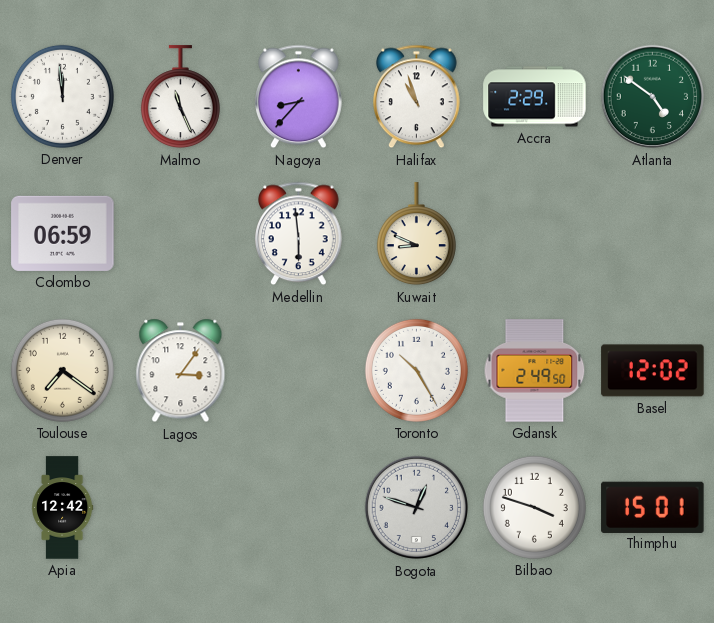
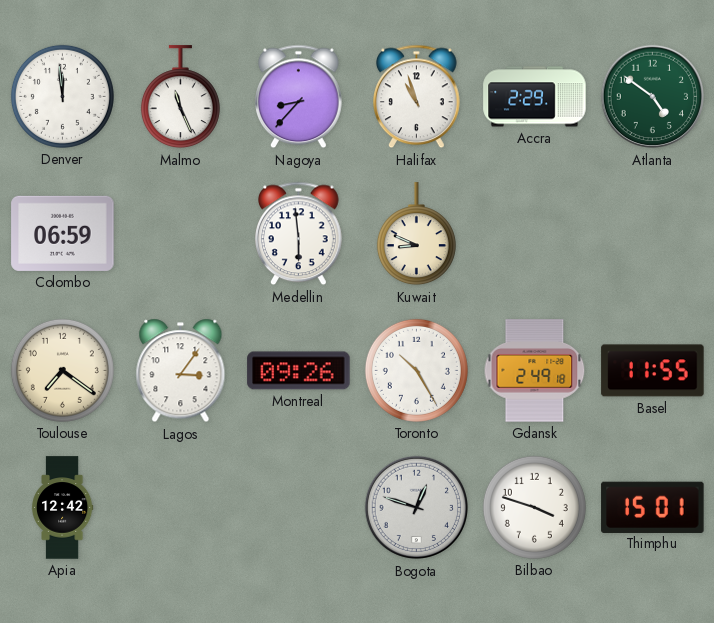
Montreal: none -> 09:26 (299, 371)
Gdansk: 2:49:50 -> 2:49:18 (535, 371)
Basel: 12:02 -> 11:55 (653, 371)
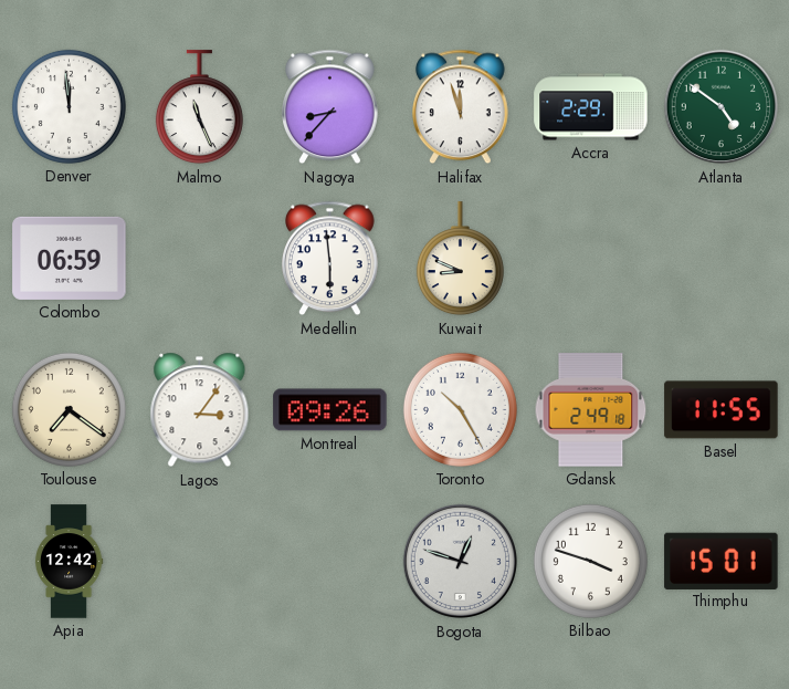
Halifax: 10:57 -> 11:57 (461, 107)
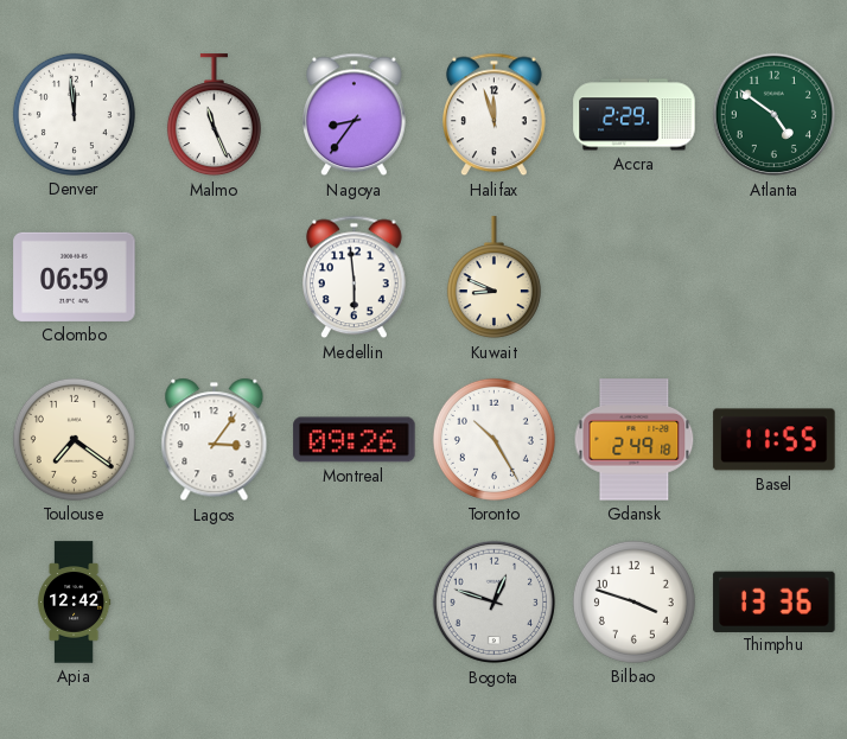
Nagoya: 8:37 -> 8:36 (355, 115)
Thimphu: 15:01 -> 13:36 (775, 601)
